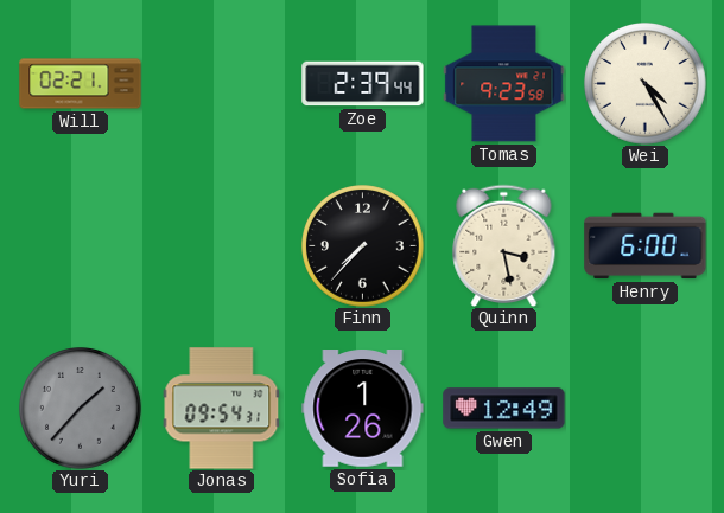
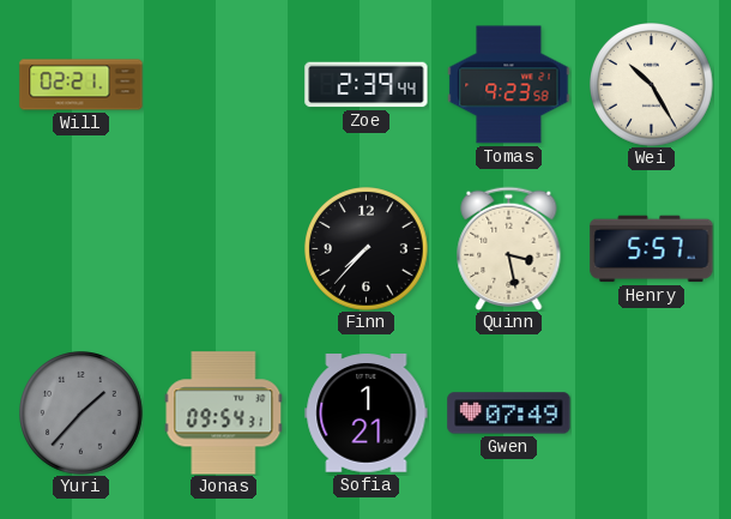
Wei: 4:25 -> 10:25 (652, 85)
Henry: 6:00 -> 5:57 (652, 249)
Sofia: 1:26 -> 1:21 (367, 414)
Gwen: 12:49 -> 07:49 (509, 414)
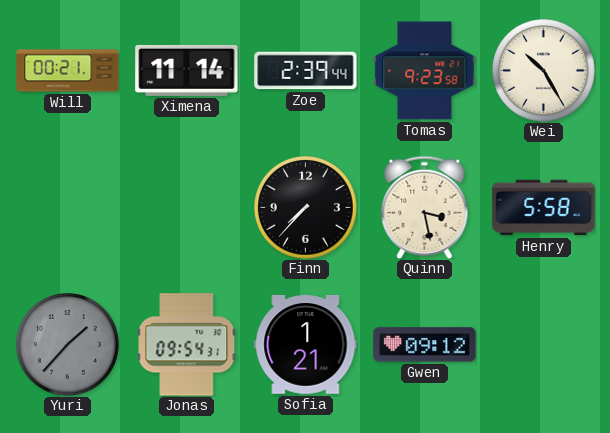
Will: 02:21 -> 00:21 (68, 71)
Ximena: none -> 11:14 (187, 70)
Henry: 5:57 -> 5:58 (544, 208)
Gwen: 07:49 -> 09:12 (425, 345)
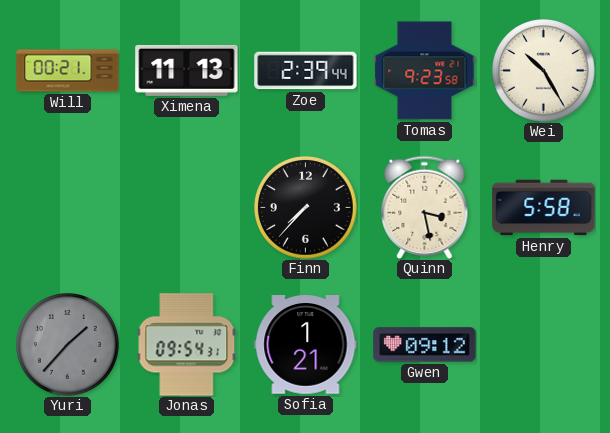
Ximena: 11:14 -> 11:13 (187, 70)
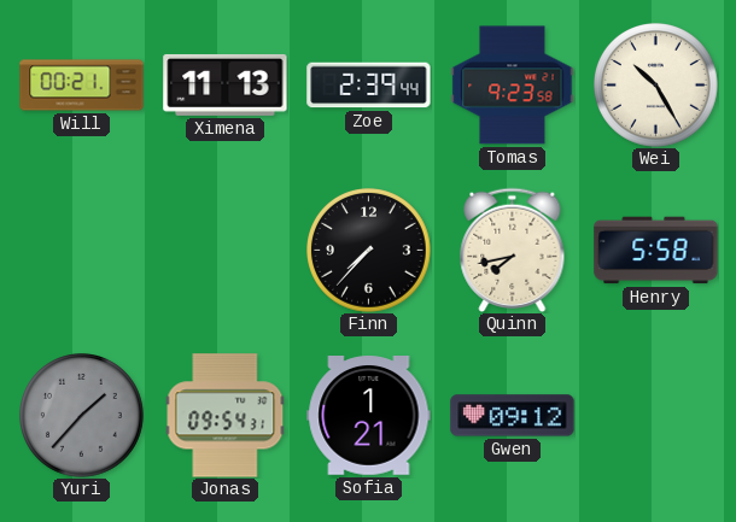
Quinn: 3:28 -> 7:43 (513, 250)
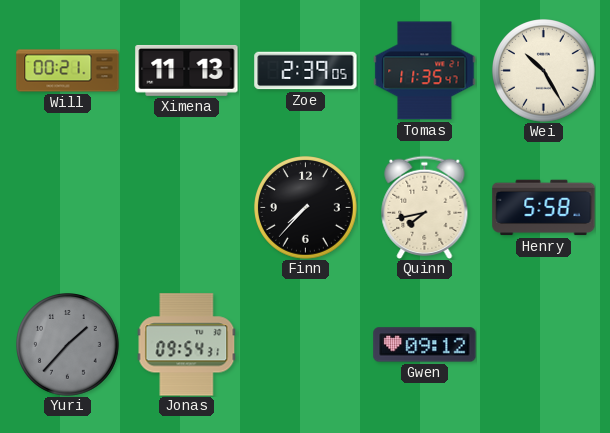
Zoe: 2:39:44 -> 2:39:05 (306, 71)
Tomas: 9:23 -> 11:35 (425, 71)
Sofia: 1:21 -> none (369, 416)
